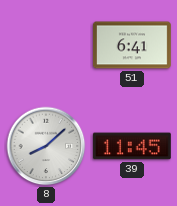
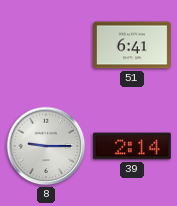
8: 8:08 -> 9:15 (46, 146)
39: 11:45 -> 2:14 (132, 146)
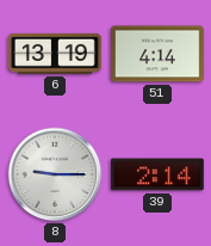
6: none -> 13:19 (56, 54)
51: 6:41 -> 4:14 (159, 54)
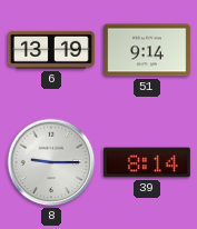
51: 4:14 -> 9:14 (148, 50)
39: 2:14 -> 8:14 (147, 162)
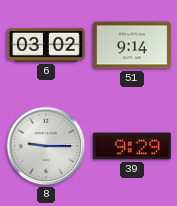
6: 13:19 -> 03:02 (47, 45)
39: 8:14 -> 9:29 (132, 146)
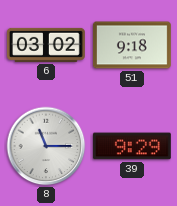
51: 9:14 -> 9:18 (133, 45)
8: 9:15 -> 11:15 (46, 146)
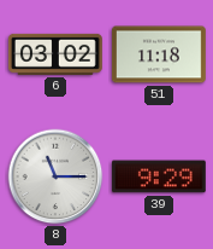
51: 9:18 -> 11:18 (160, 54)
